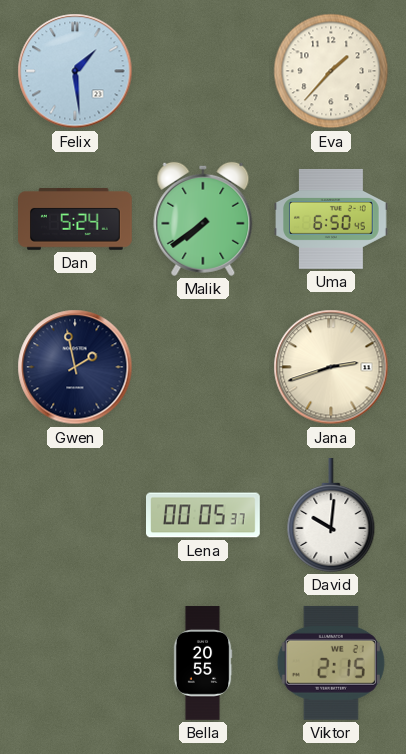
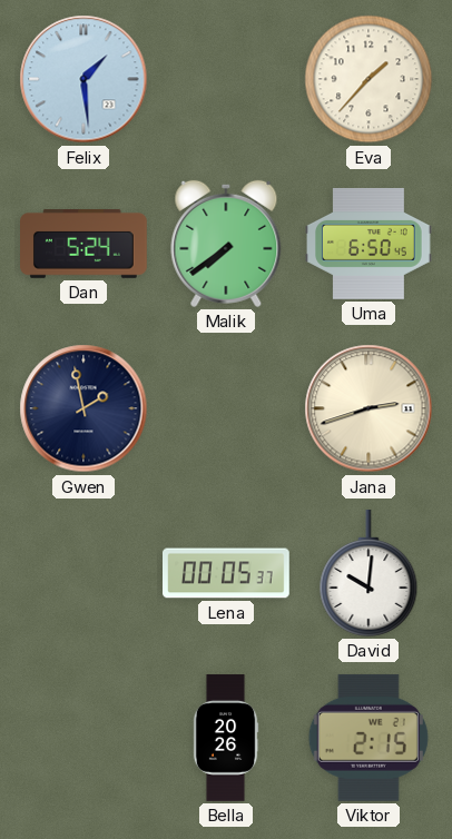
Bella: 20:55 -> 20:26 (226, 738)
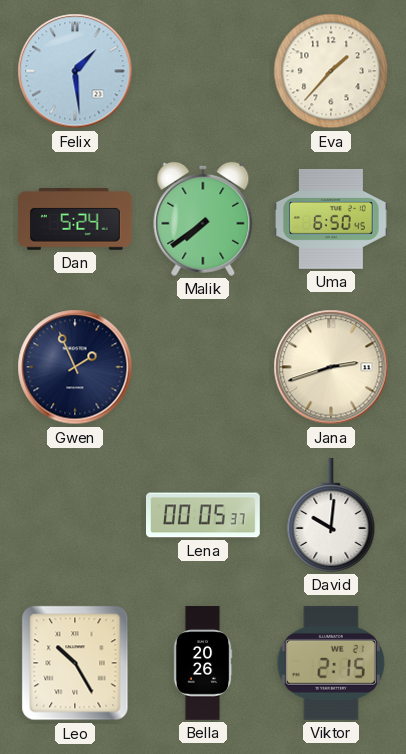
Gwen: 1:58 -> 1:56 (75, 367)
Leo: none -> 10:25 (75, 663)
